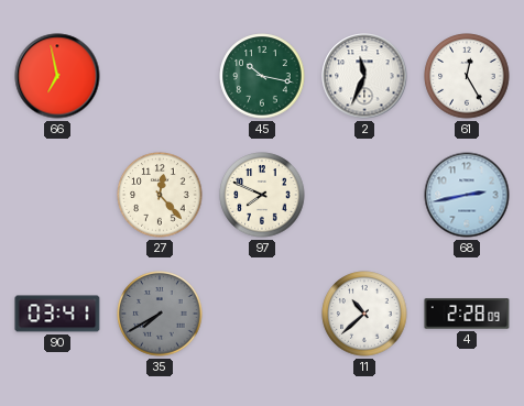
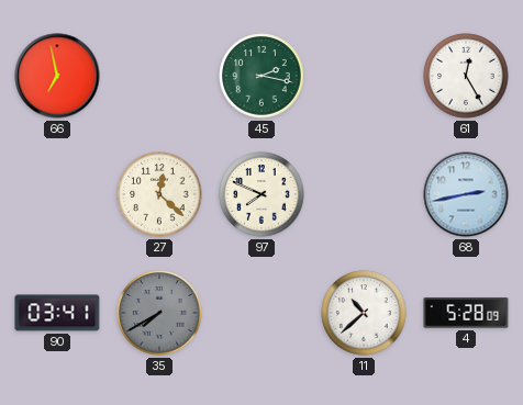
45: 10:17 -> 2:17 (261, 76)
2: 11:34 -> none (364, 76)
27: 12:23 -> 12:22 (159, 194)
4: 2:28 -> 5:28 (466, 313)
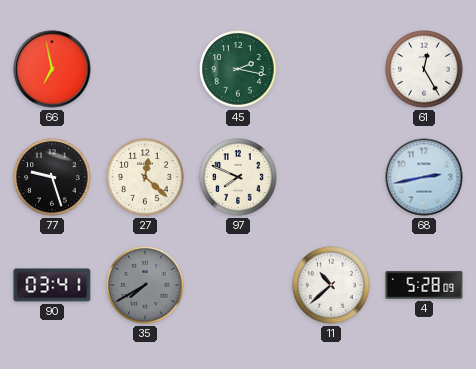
77: none -> 9:27 (52, 177)
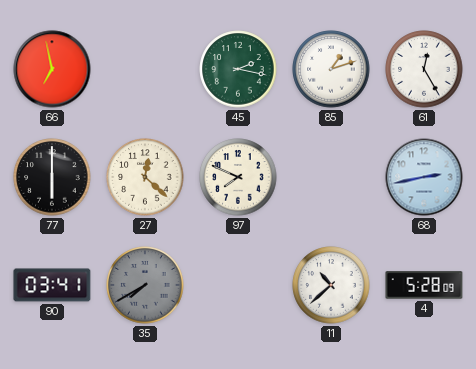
85: none -> 1:12 (331, 69)
77: 9:27 -> 6:00 (52, 177)
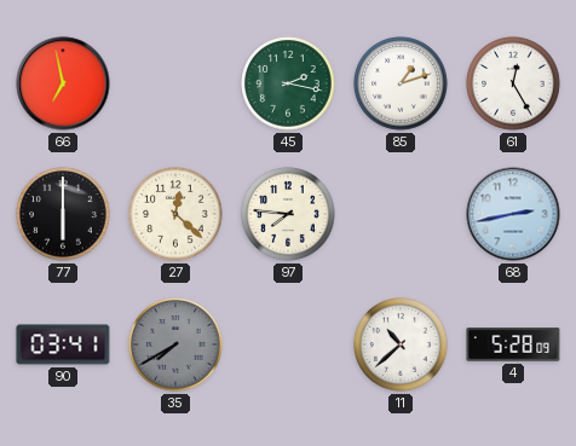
97: 7:49 -> 7:46 (288, 214)
